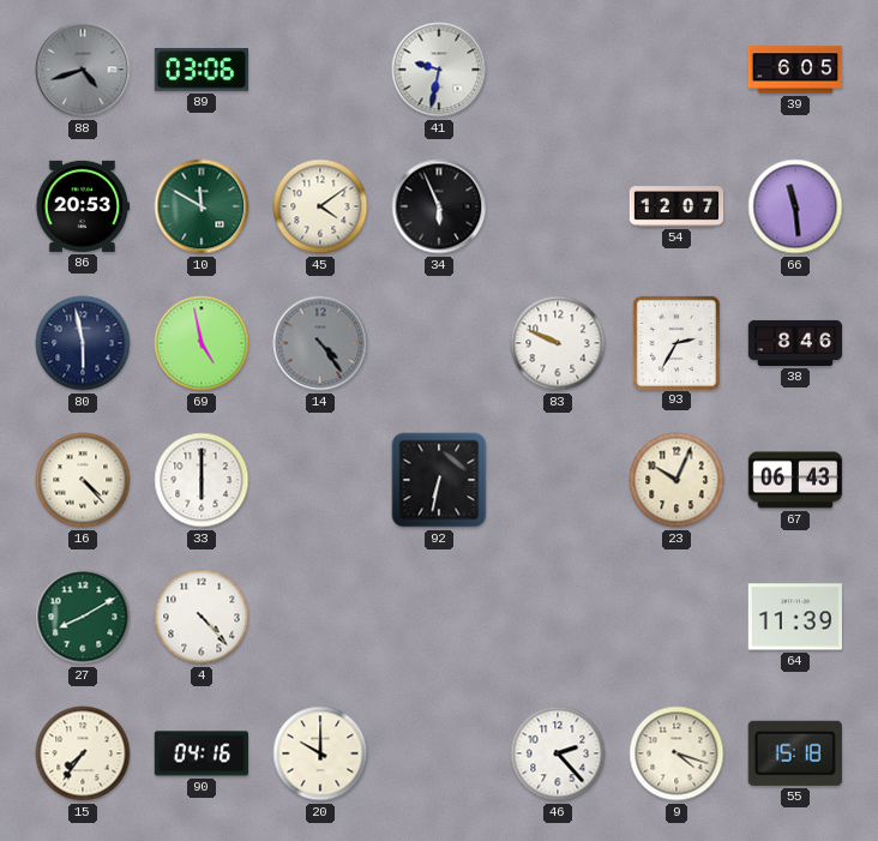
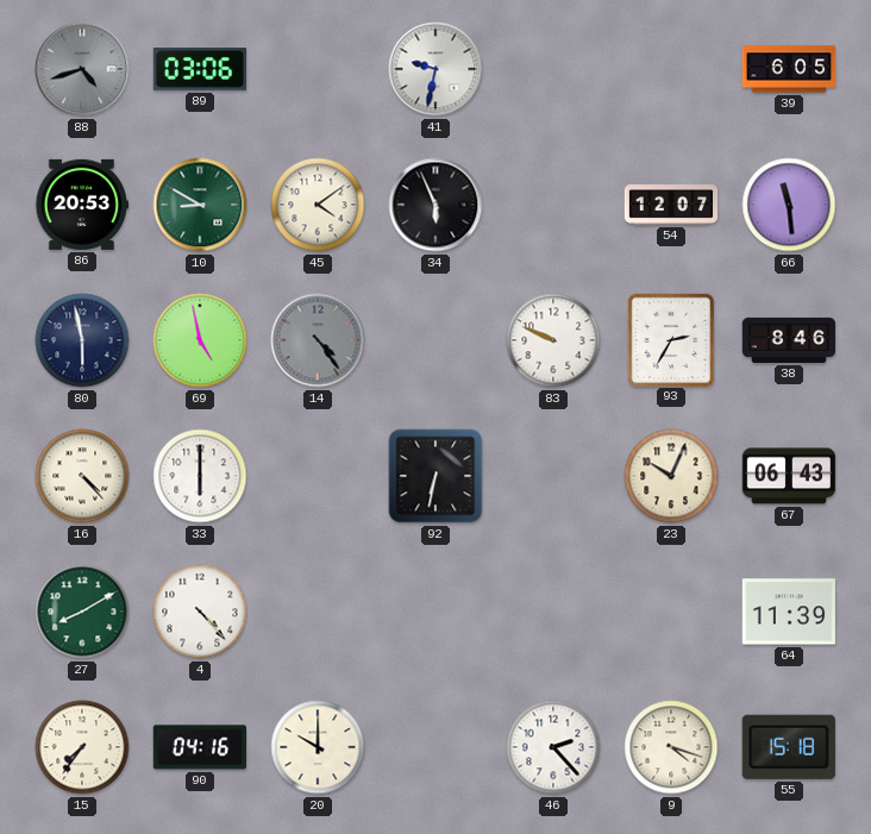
10: 11:50 -> 8:50 (200, 205)
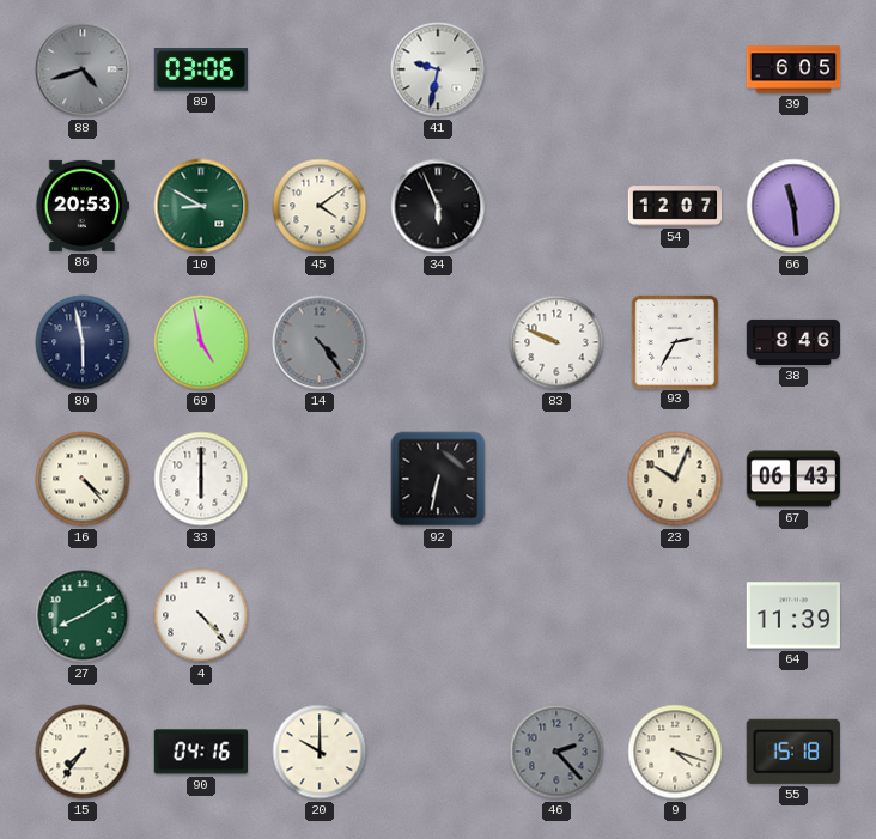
46 dial: white -> grey (556, 752)
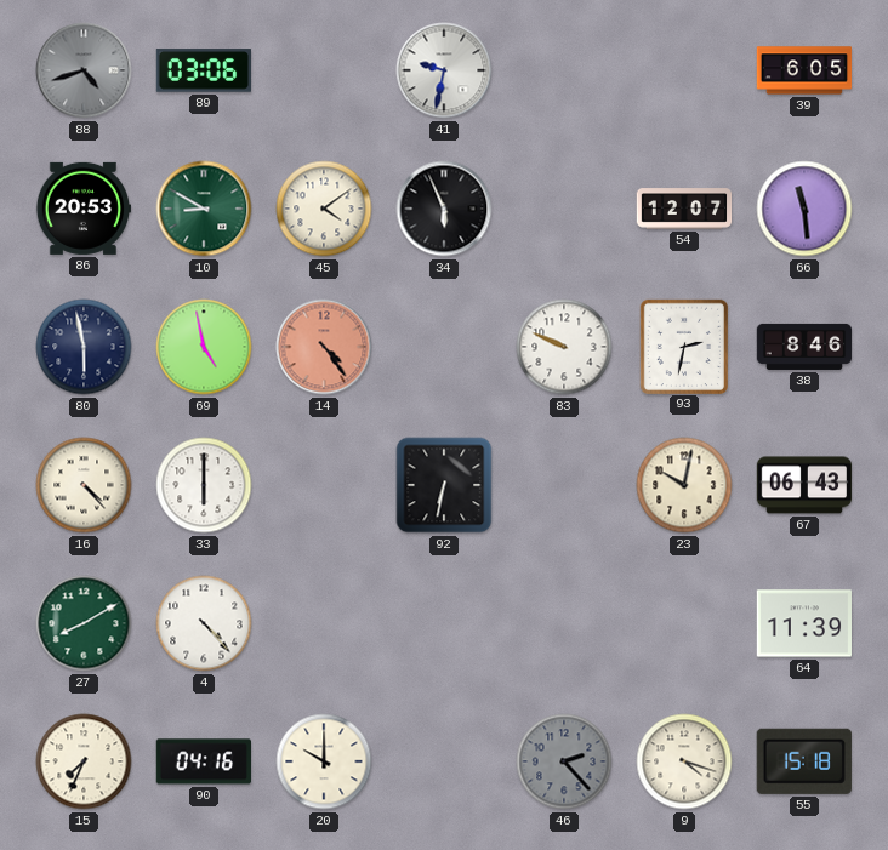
14 dial: grey -> salmon (324, 347)
93: 2:35 -> 2:32 (683, 346)
23: 10:04 -> 10:02 (684, 485)
15: 7:36 -> 7:34 (84, 761)
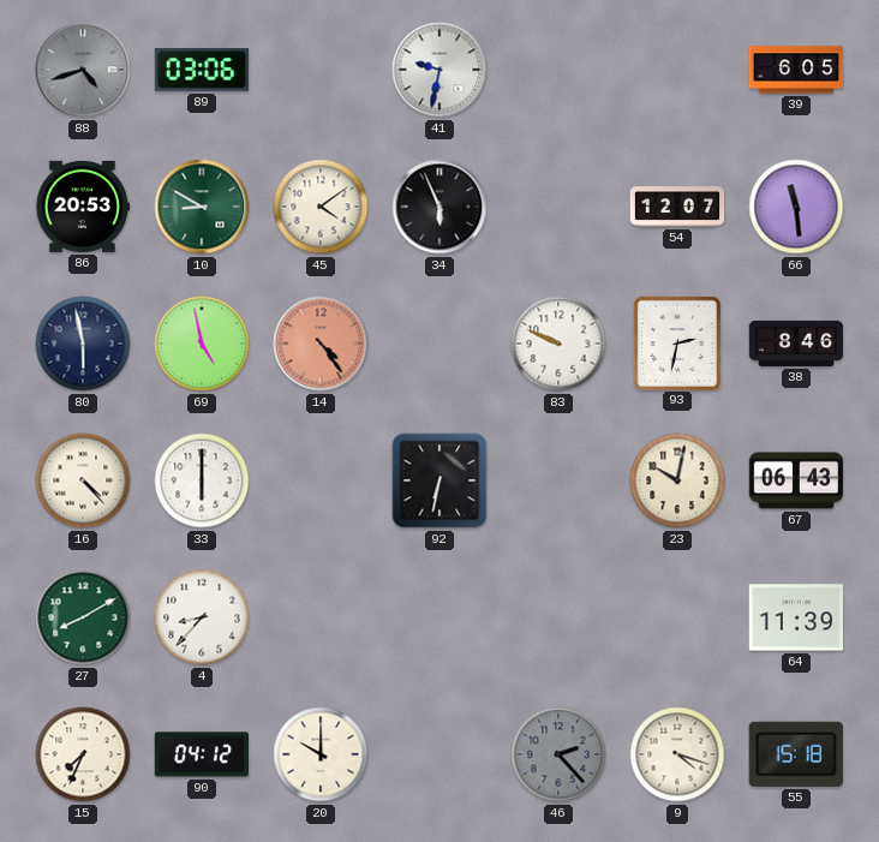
4: 4:23 -> 8:37 (202, 617)
90: 04:16 -> 04:12 (201, 754)
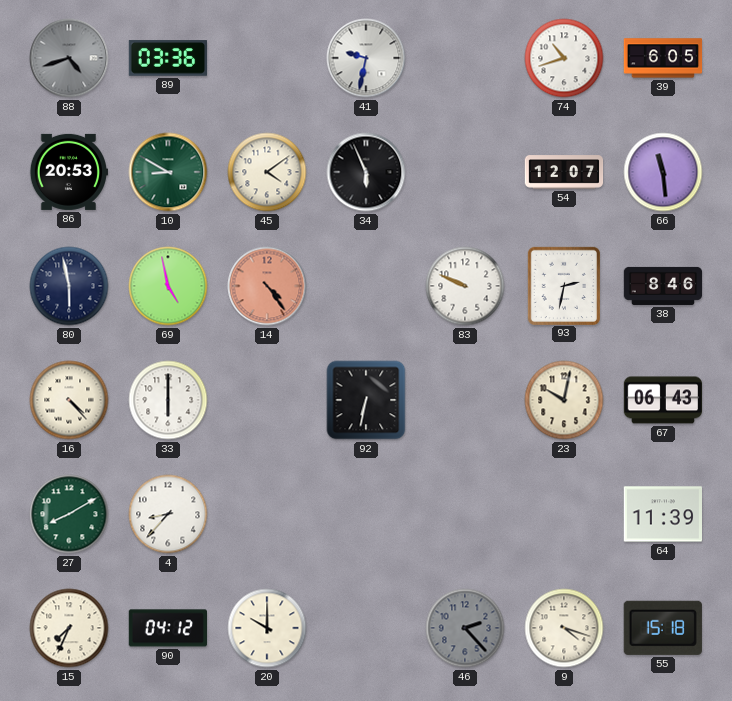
89: 03:06 -> 03:36 (167, 58)
74: none -> 10:42 (564, 58)
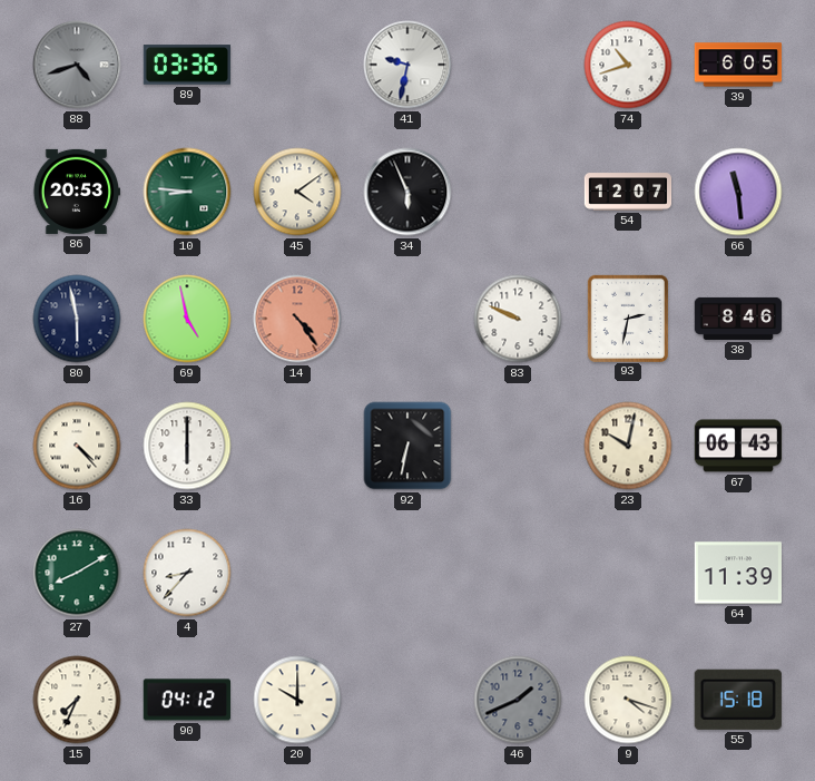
10: 8:50 -> 8:46 (187, 192)
46: 2:23 -> 1:41 (518, 700)
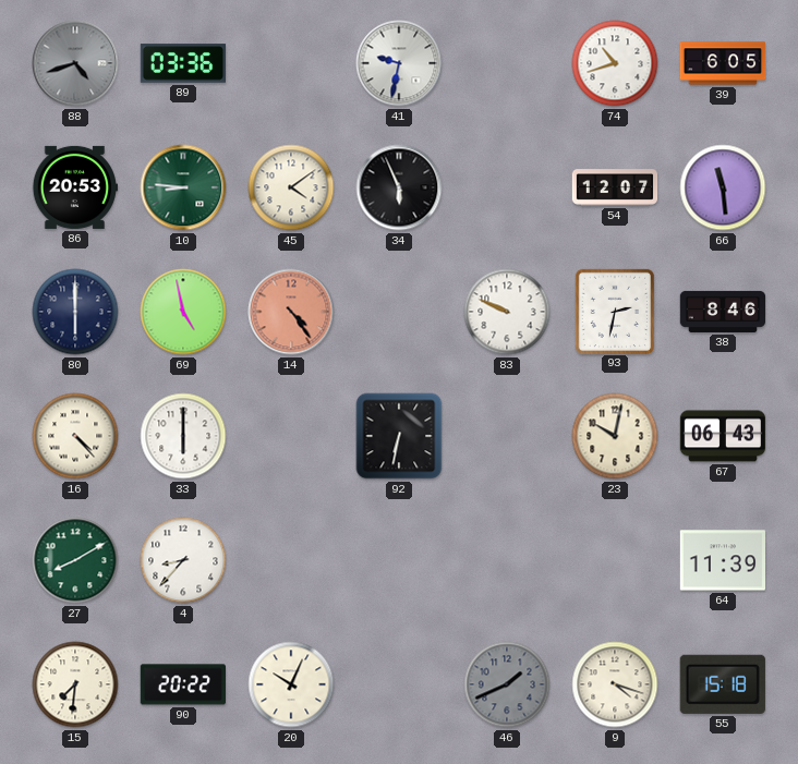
80: 5:58 -> 6:00 (75, 312)
15: 7:34 -> 7:31 (75, 684)
90: 04:12 -> 20:22 (182, 684)
20: 10:00 -> 10:04 (291, 684)
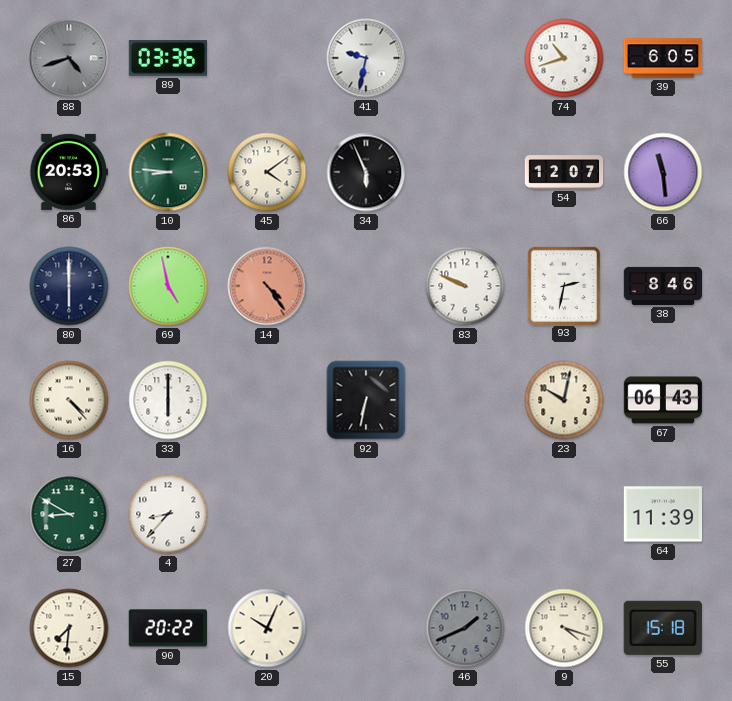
27: 8:10 -> 8:50 (69, 514)
